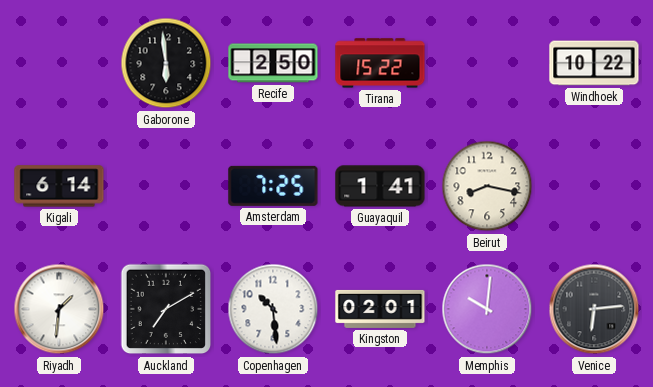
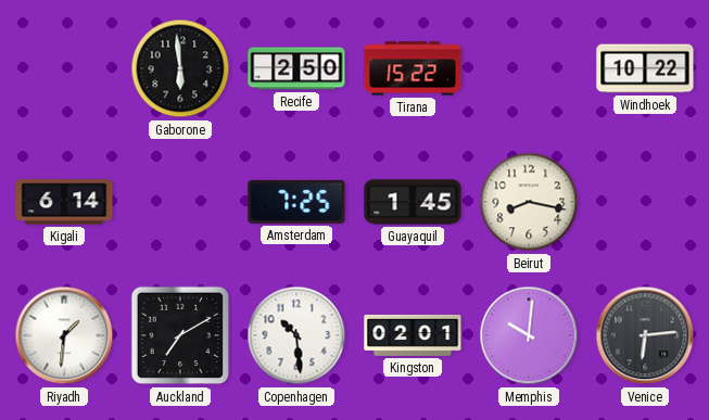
Guayaquil: 1:41 -> 1:45 (413, 202)
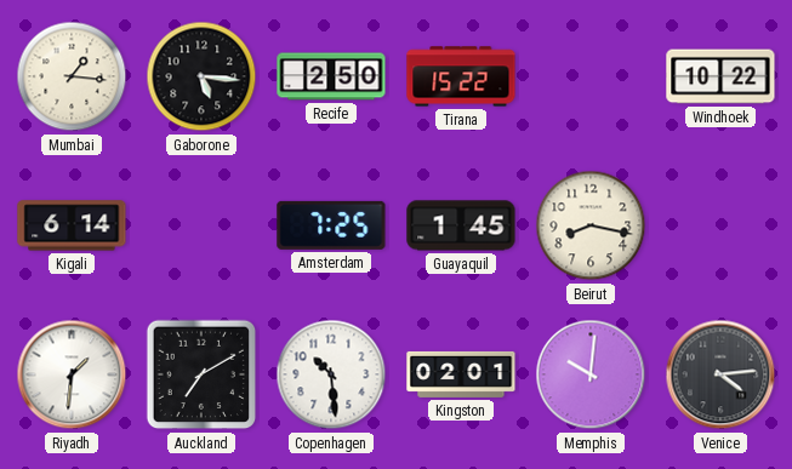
Mumbai: none -> 1:16 (72, 76)
Gaborone: 5:59 -> 5:16 (201, 76)
Venice: 6:14 -> 4:14 (720, 374)
